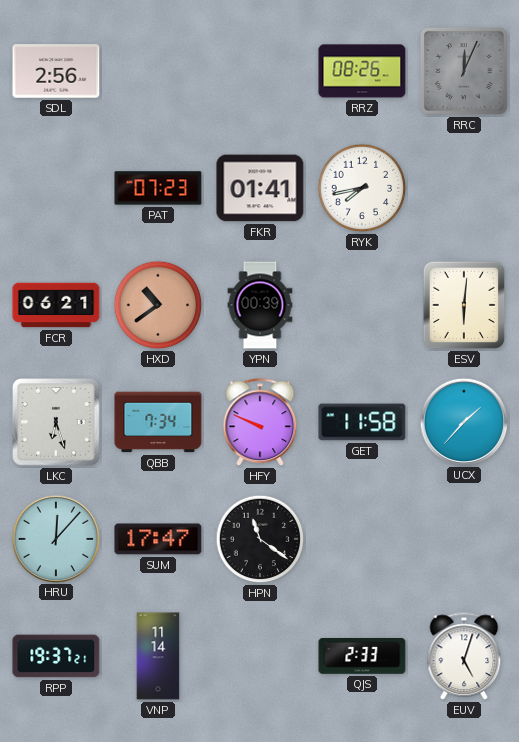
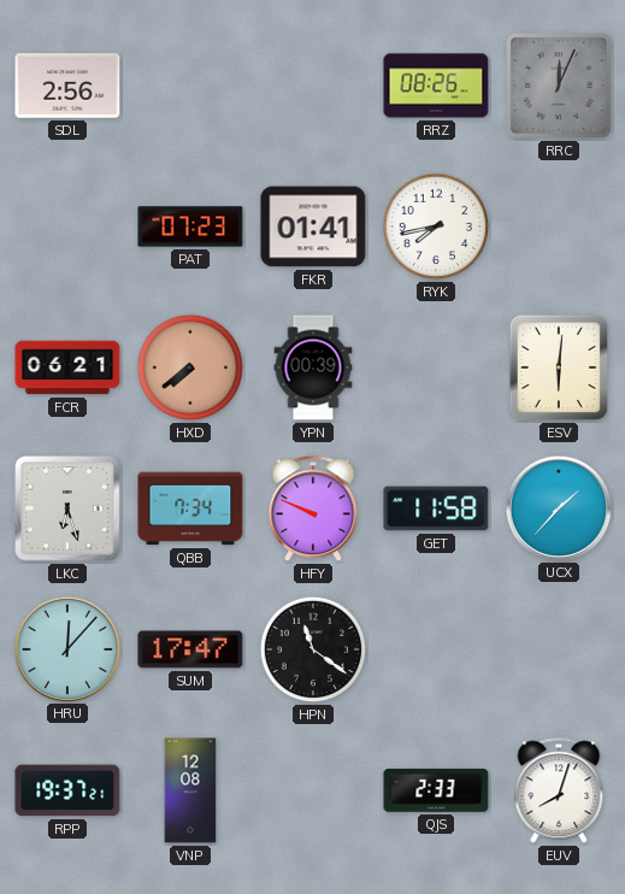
HXD: 10:39 -> 7:39 (190, 367)
VNP: 11:14 -> 12:08 (190, 790)
EUV: 5:03 -> 8:03 (559, 792)
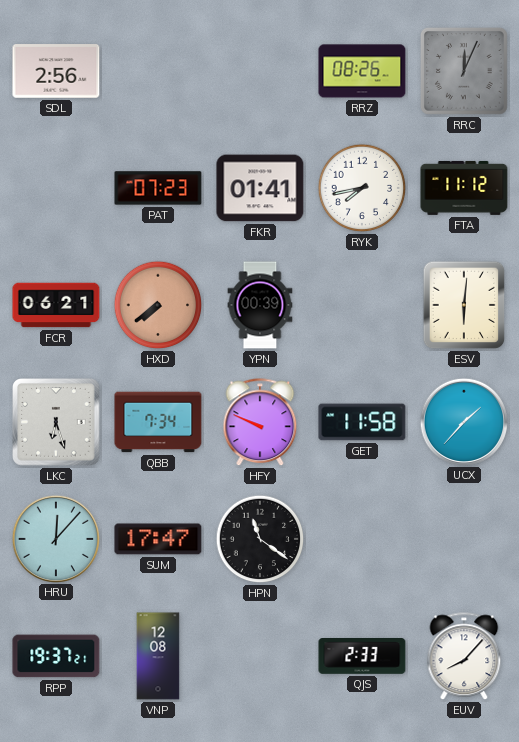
FTA: none -> 11:12 (464, 188)
EUV: 8:03 -> 8:07 (464, 657)
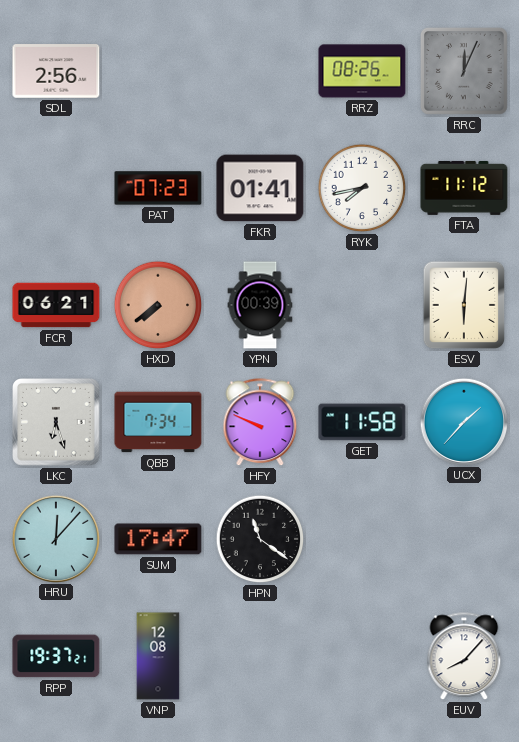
QJS: 2:33 -> none (362, 657)
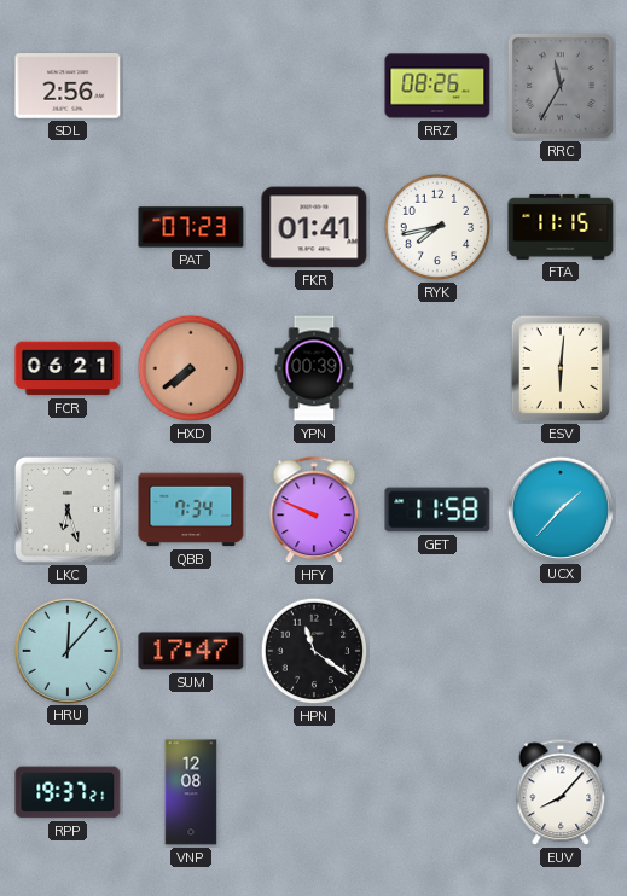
RRC: 12:04 -> 11:35 (561, 86)
FTA: 11:12 -> 11:15 (561, 227)
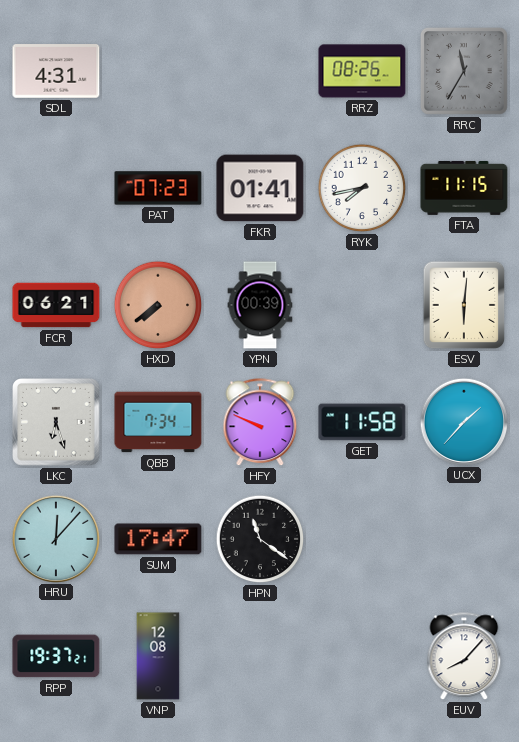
SDL: 2:56 -> 4:31 (56, 71)
